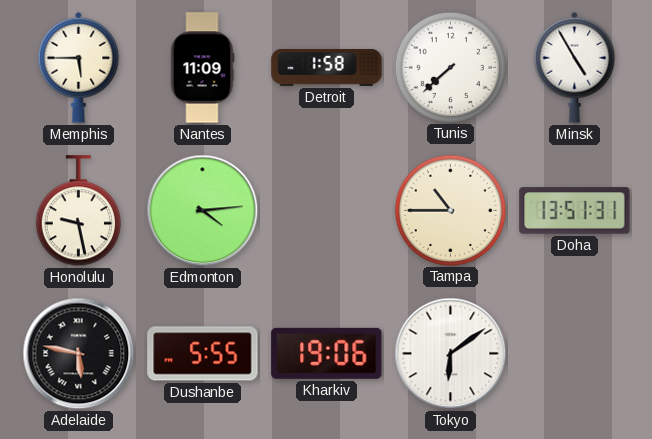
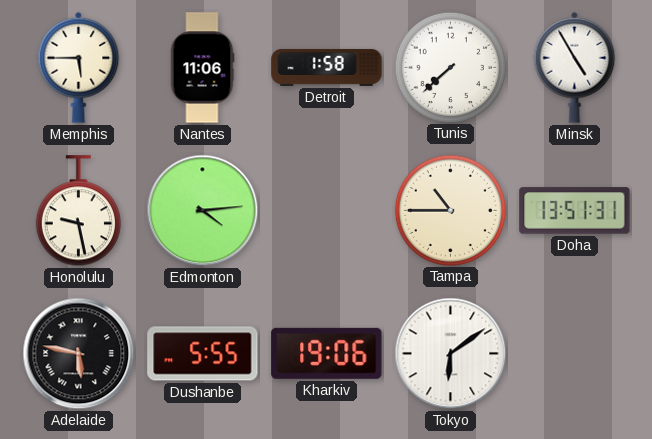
Nantes: 11:09 -> 11:06 (202, 68)
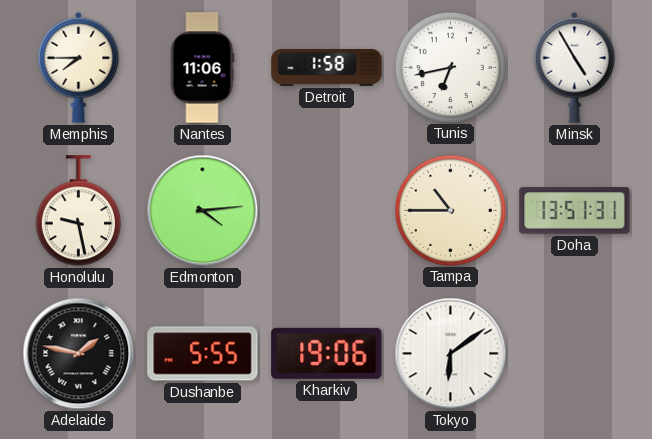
Memphis: 5:45 -> 7:45 (79, 67)
Tunis: 7:38 -> 6:43 (450, 67)
Adelaide: 5:47 -> 1:47 (79, 354)
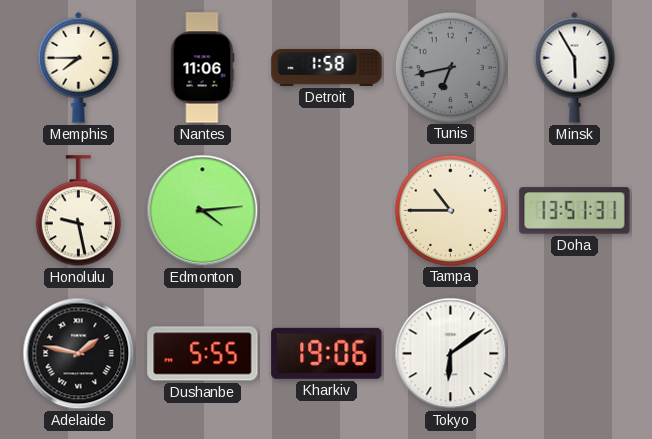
Tunis dial: white -> grey (450, 67)
Minsk: 4:55 -> 5:55 (575, 67)
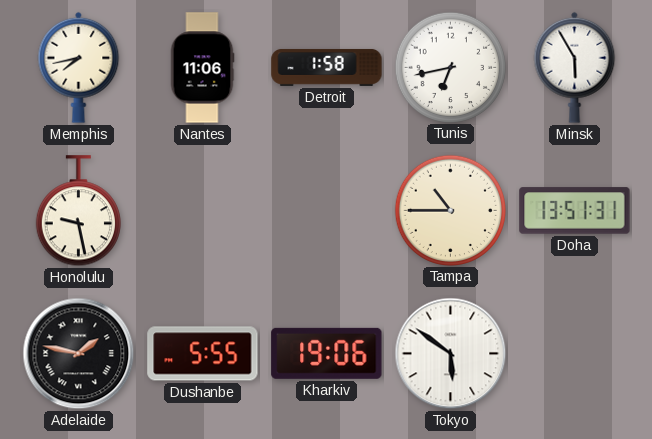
Memphis: 7:45 -> 7:43 (79, 67)
Tunis dial: grey -> white (450, 67)
Edmonton: 4:14 -> none (203, 211)
Tokyo: 6:09 -> 5:51 (451, 354)
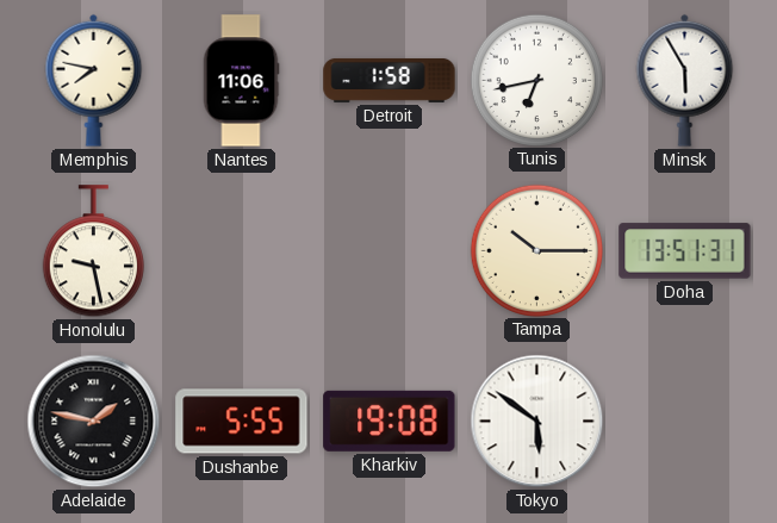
Memphis: 7:43 -> 7:47 (94, 80)
Tampa: 10:45 -> 10:15 (536, 250)
Kharkiv: 19:06 -> 19:08 (390, 421)
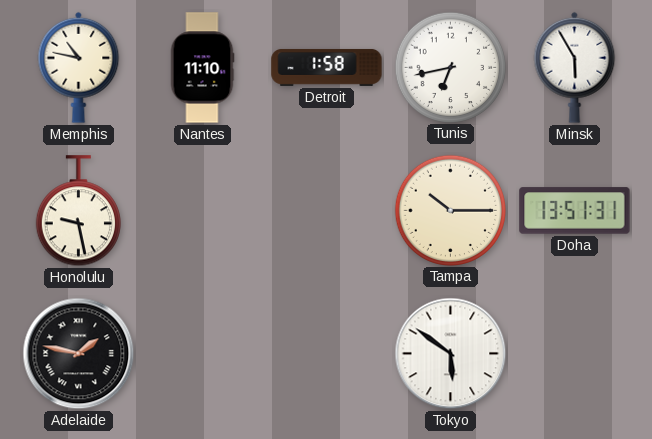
Memphis: 7:47 -> 10:47 (79, 67)
Nantes: 11:06 -> 11:10 (202, 68)
Dushanbe: 5:55 -> none (242, 422)
Kharkiv: 19:08 -> none (390, 421)
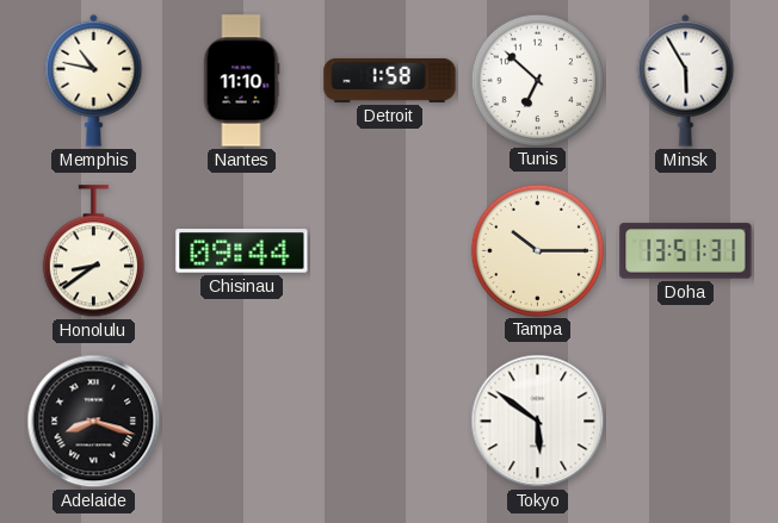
Tunis: 6:43 -> 6:52 (537, 80)
Honolulu: 9:28 -> 8:39 (93, 251)
Chisinau: none -> 09:44 (242, 251)
Adelaide: 1:47 -> 8:18 (94, 422)
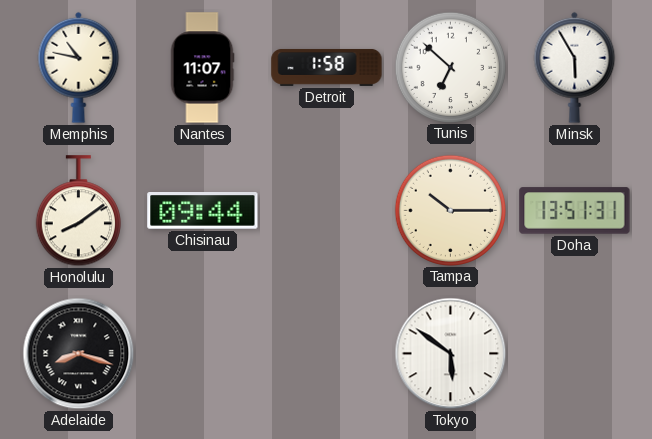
Nantes: 11:10 -> 11:07 (202, 68)
Honolulu: 8:39 -> 8:09 (78, 211)
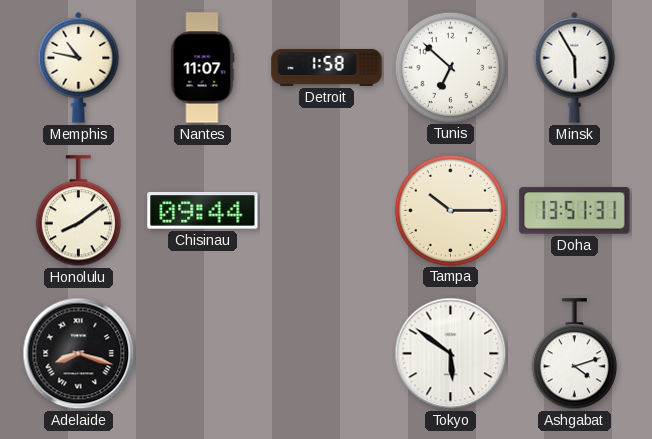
Ashgabat: none -> 4:12 (574, 354)
